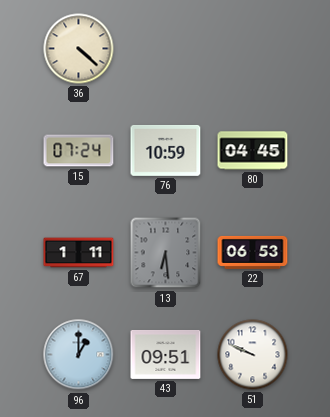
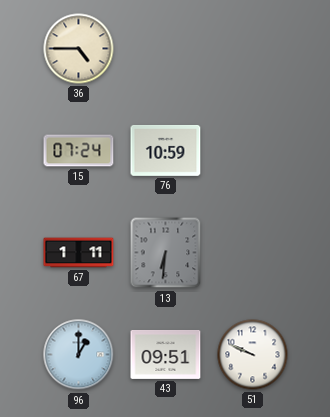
36: 4:22 -> 4:45 (79, 49)
80: 04:45 -> none (253, 151)
13: 6:29 -> 6:31 (166, 253)
22: 06:53 -> none (253, 252)
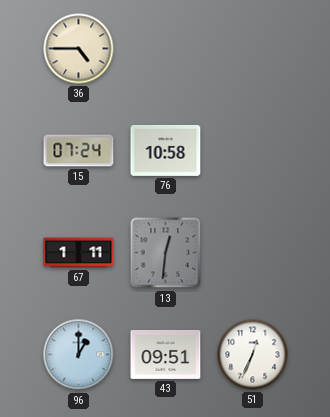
76: 10:59 -> 10:58 (166, 151)
13: 6:31 -> 12:31 (166, 253)
51: 9:49 -> 12:34 (253, 355)
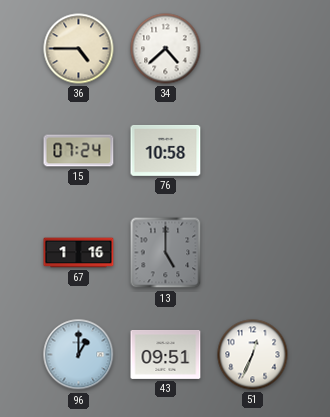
34: none -> 4:38 (166, 49)
67: 1:11 -> 1:16 (79, 253)
13: 12:31 -> 5:00 (166, 253)
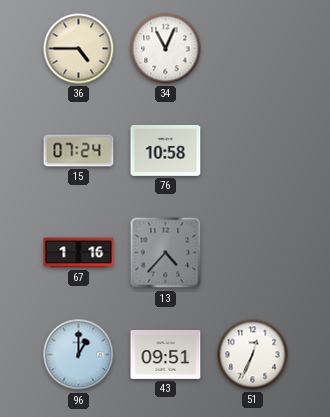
34: 4:38 -> 11:04 (166, 49)
13: 5:00 -> 4:37 (166, 253)
